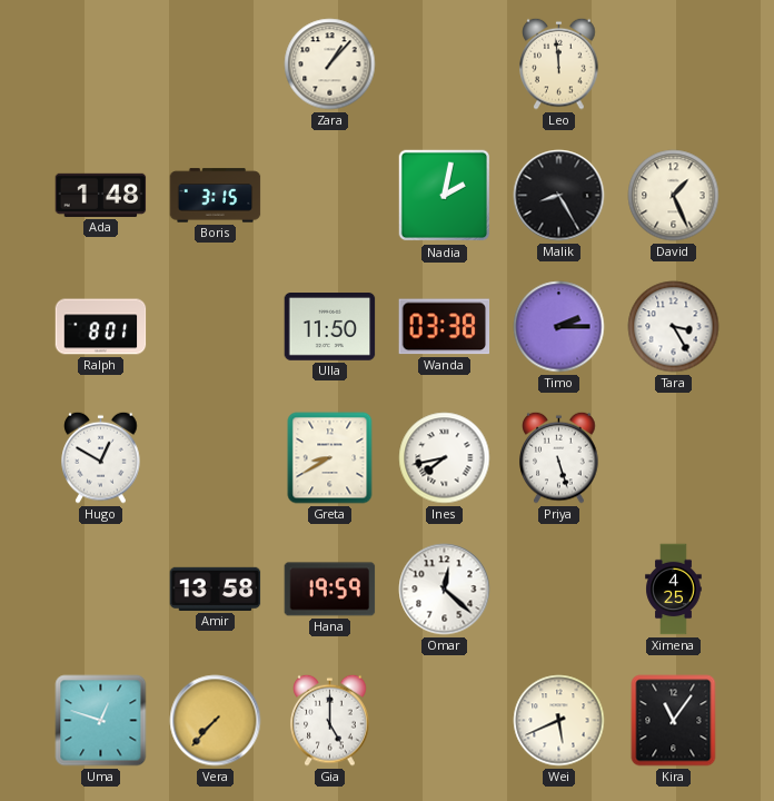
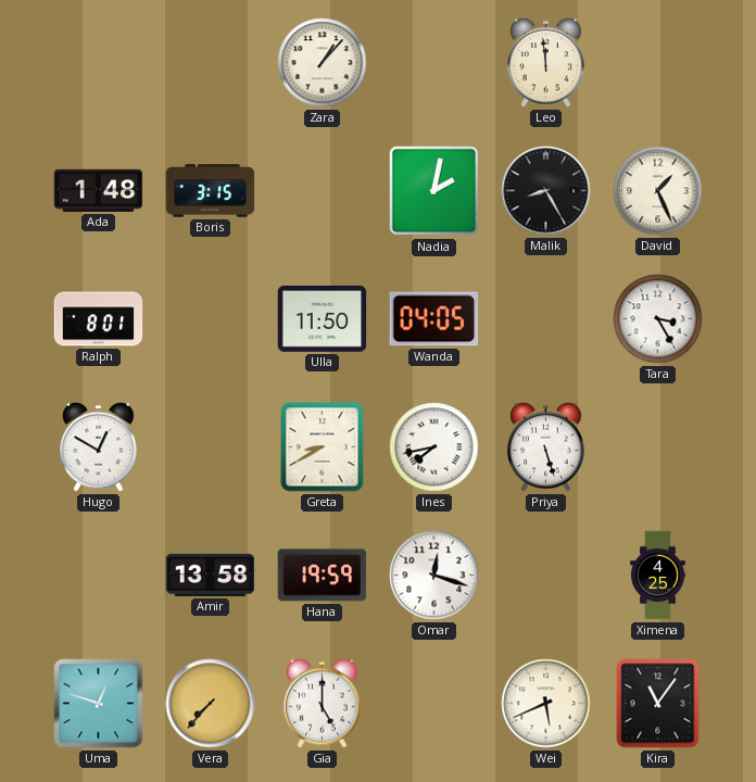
Wanda: 03:38 -> 04:05 (434, 319)
Timo: 2:15 -> none (559, 327)
Omar: 12:22 -> 12:18 (434, 576)
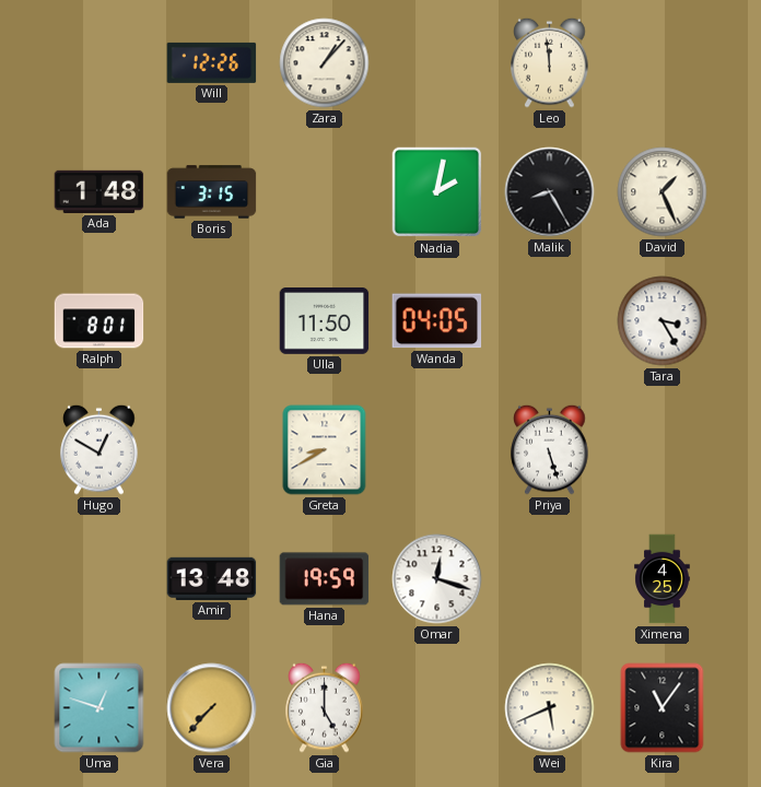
Will: none -> 12:26 (212, 62)
Ines: 7:43 -> none (434, 447)
Amir: 13:58 -> 13:48 (212, 578)
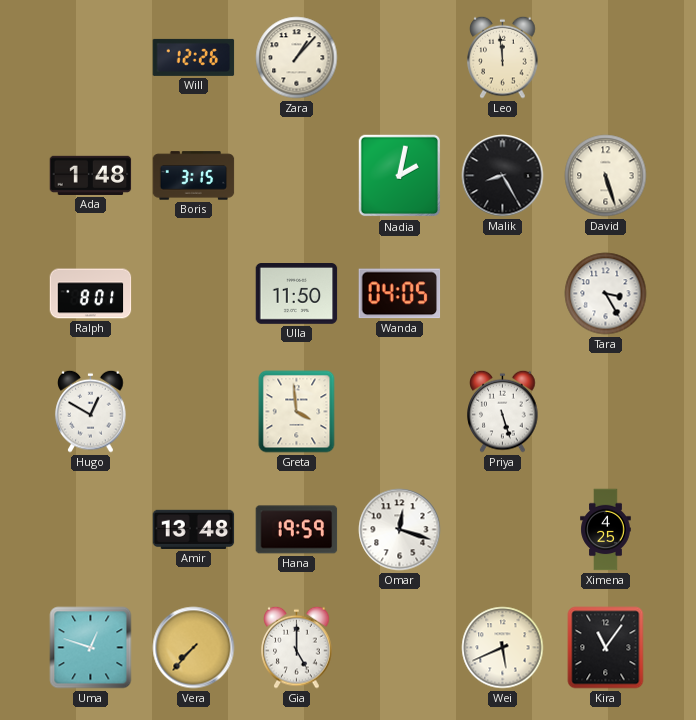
David: 1:26 -> 5:27 (606, 176)
Greta: 8:40 -> 3:59 (297, 412)
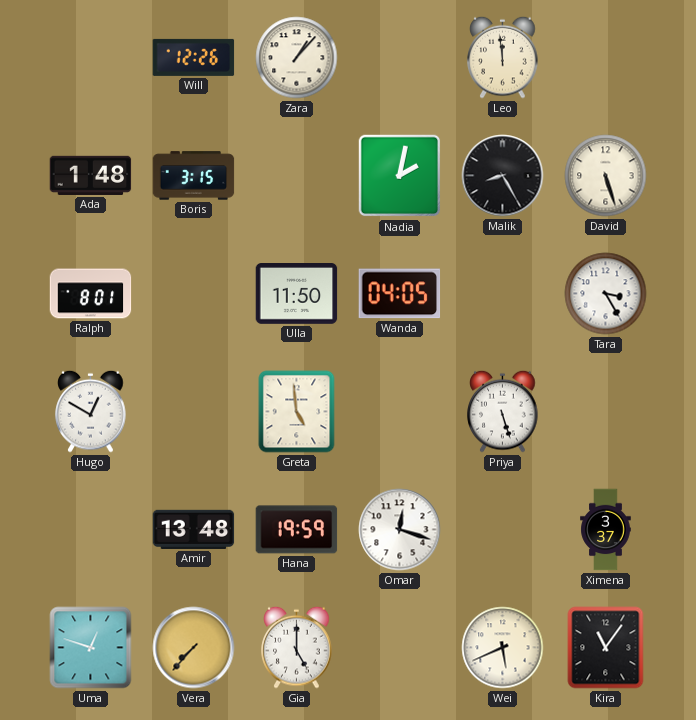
Greta: 3:59 -> 4:59 (297, 412)
Ximena: 4:25 -> 3:37 (606, 530)
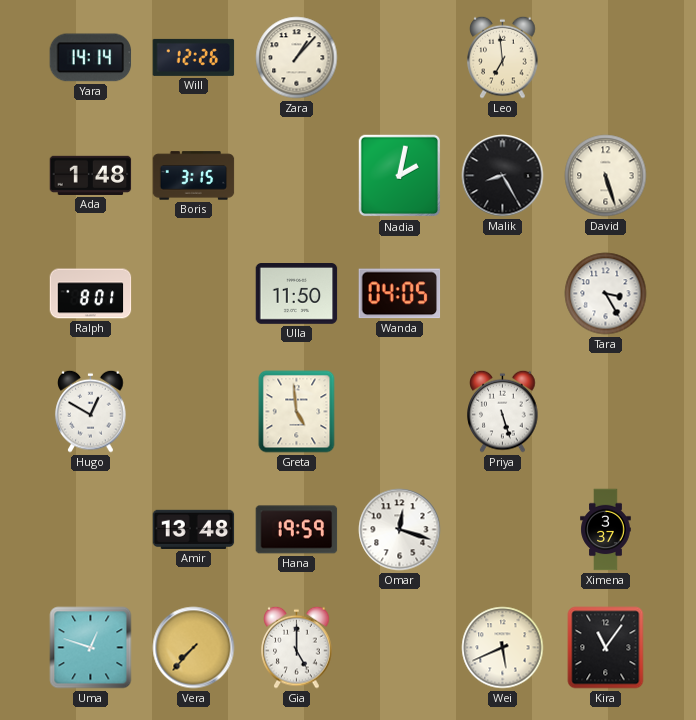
Yara: none -> 14:14 (91, 58)
Leo: 11:59 -> 6:59 (503, 57)
